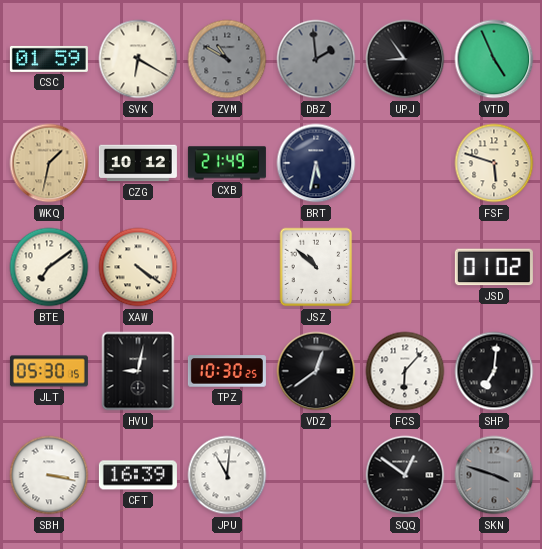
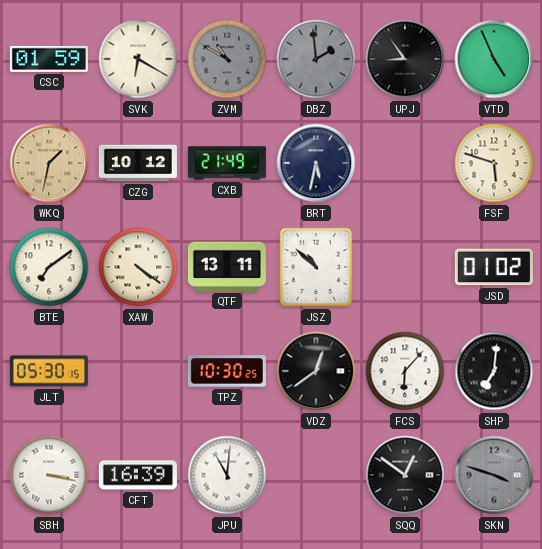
QTF: none -> 13:11 (227, 266)
HVU: 9:02 -> none (138, 371)
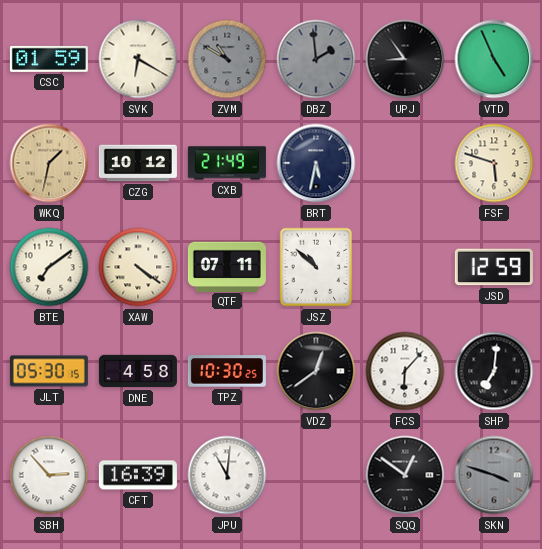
QTF: 13:11 -> 07:11 (227, 266)
JSD: 01:02 -> 12:59 (494, 267)
DNE: none -> 4:58 (138, 371)
SBH: 3:17 -> 2:53 (49, 475)
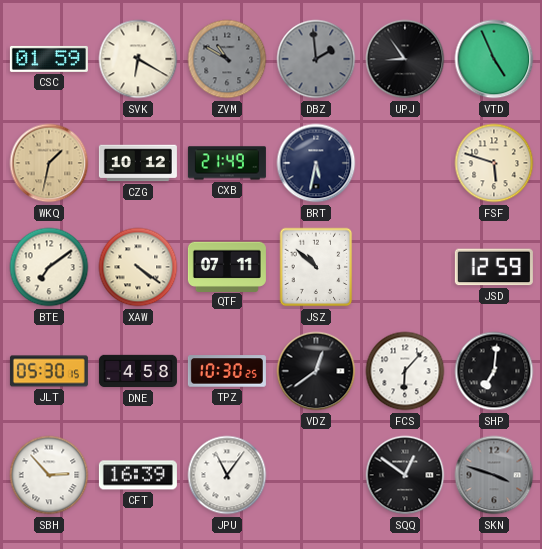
JPU: 11:01 -> 11:06 (227, 475)
